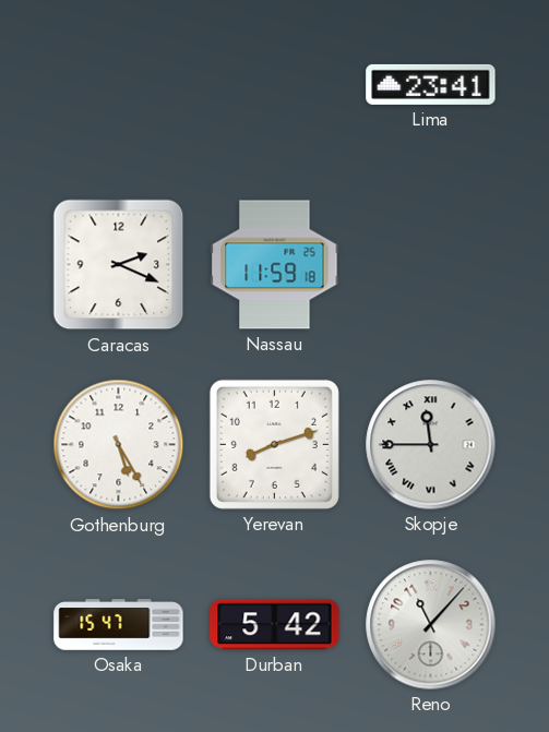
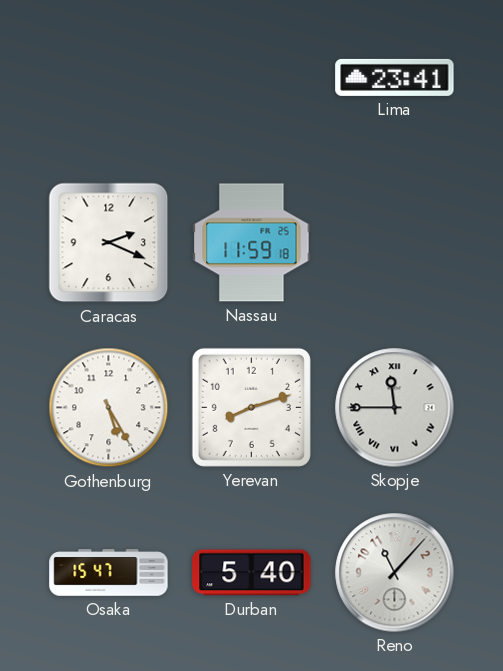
Durban: 5:42 -> 5:40 (252, 573)
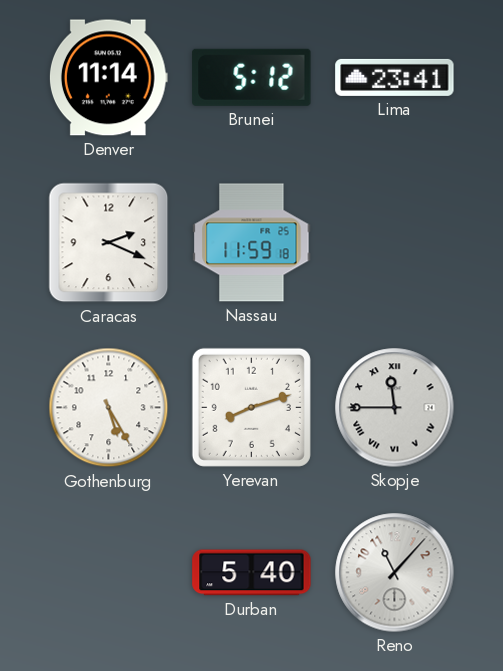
Denver: none -> 11:14 (108, 78)
Brunei: none -> 5:12 (252, 77)
Osaka: 15:47 -> none (109, 573)
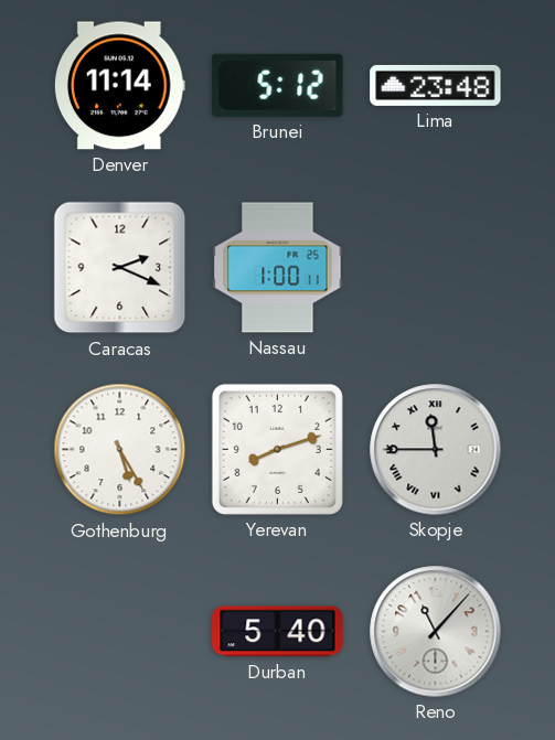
Lima: 23:41 -> 23:48 (436, 85)
Nassau: 11:59 -> 1:00 (278, 268)
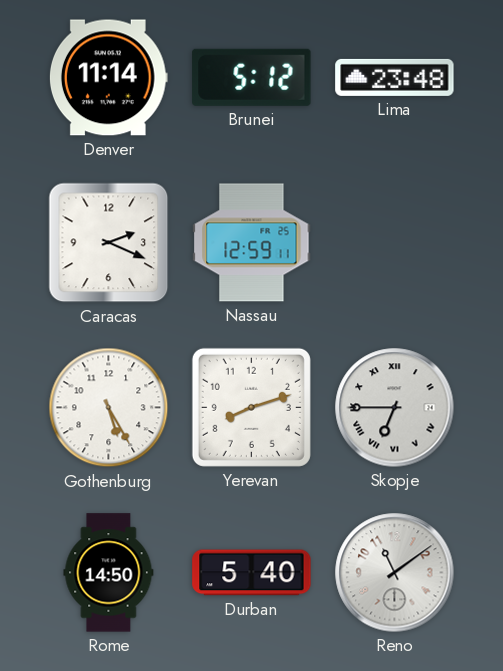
Nassau: 1:00 -> 12:59 (252, 243)
Skopje: 11:45 -> 6:45 (395, 408)
Rome: none -> 14:50 (109, 573)
Reno: 11:07 -> 11:09 (395, 573)
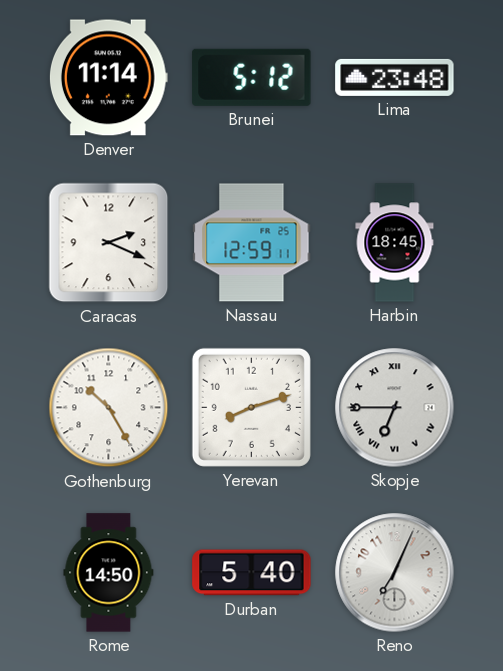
Harbin: none -> 18:45 (395, 243)
Gothenburg: 5:25 -> 10:25 (109, 408)
Reno: 11:09 -> 7:04 (395, 573)
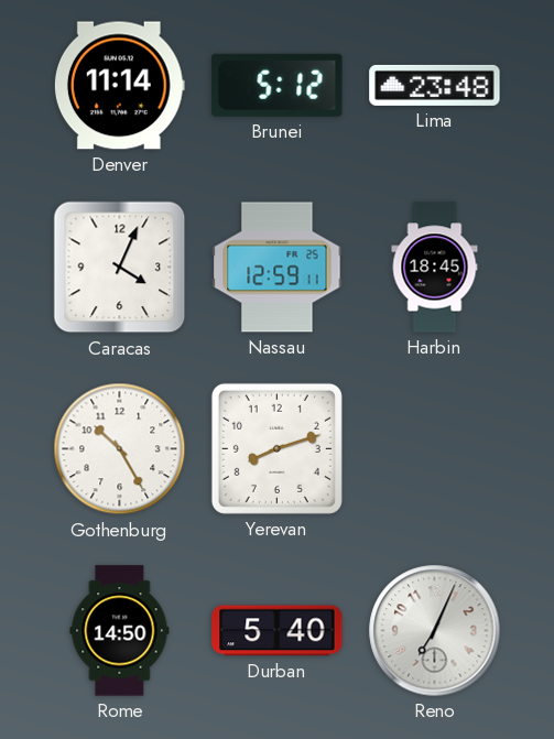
Caracas: 2:19 -> 4:04 (120, 268)
Skopje: 6:45 -> none (395, 408)
